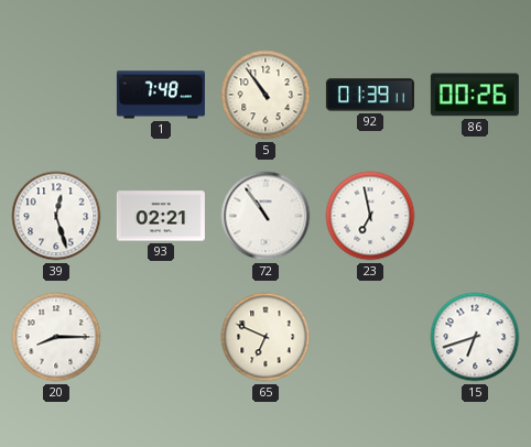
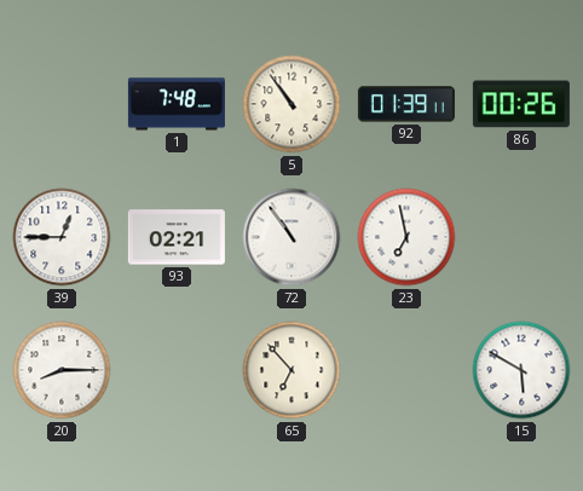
39: 12:27 -> 12:45 (62, 237)
65: 6:49 -> 6:53 (291, 370)
15: 6:42 -> 5:50 (521, 370)
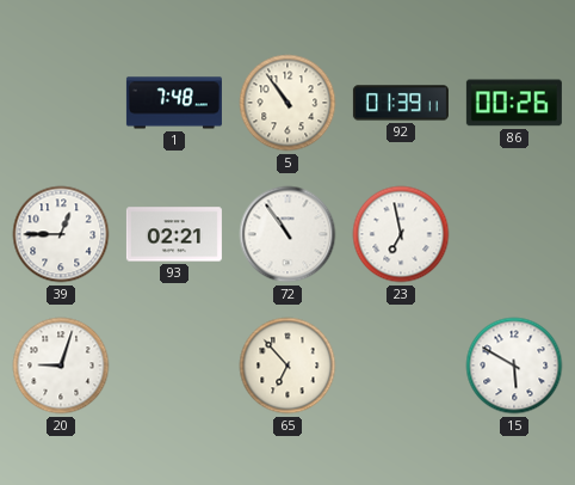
20: 8:15 -> 9:03 (61, 366)
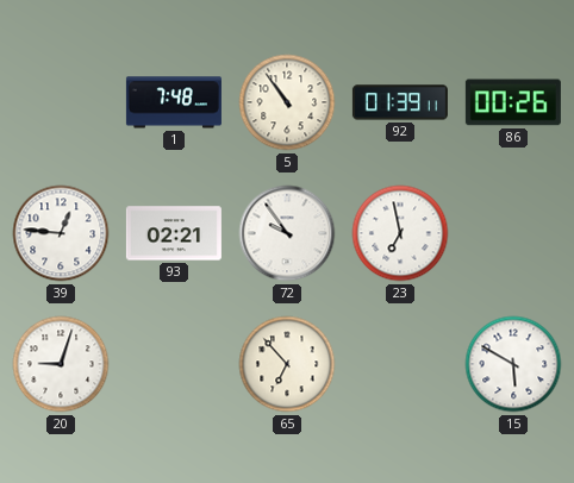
39: 12:45 -> 12:46 (61, 233)
72: 10:54 -> 9:54 (287, 233)
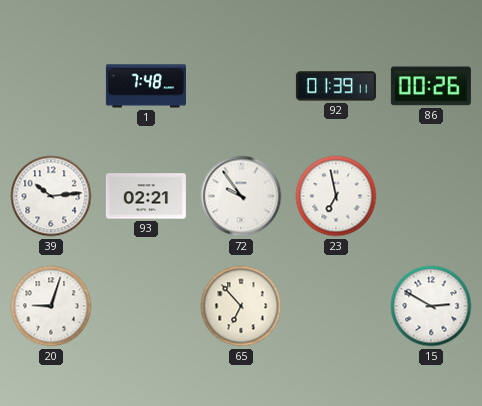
5: 10:54 -> none (287, 102)
39: 12:46 -> 10:14 (51, 196)
15: 5:50 -> 2:50 (431, 306)
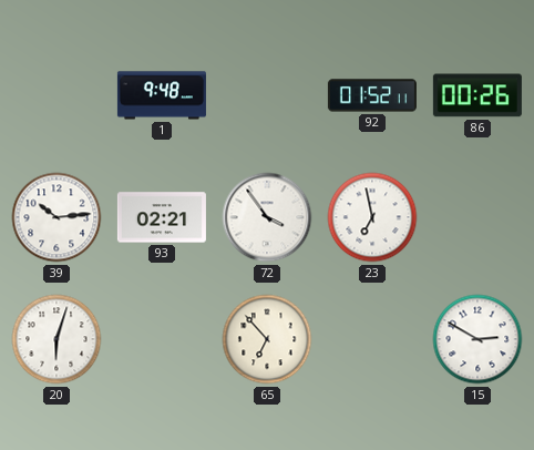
1: 7:48 -> 9:48 (162, 95)
92: 01:39 -> 01:52 (372, 95)
72: 9:54 -> 3:54 (267, 217)
20: 9:03 -> 6:03 (57, 339)
